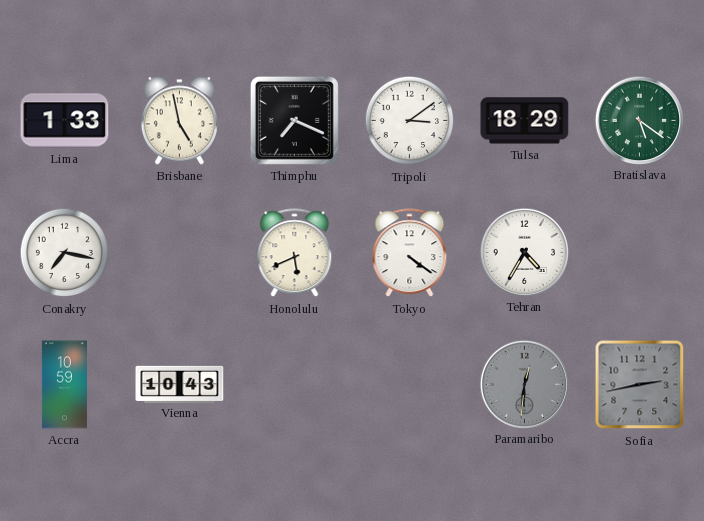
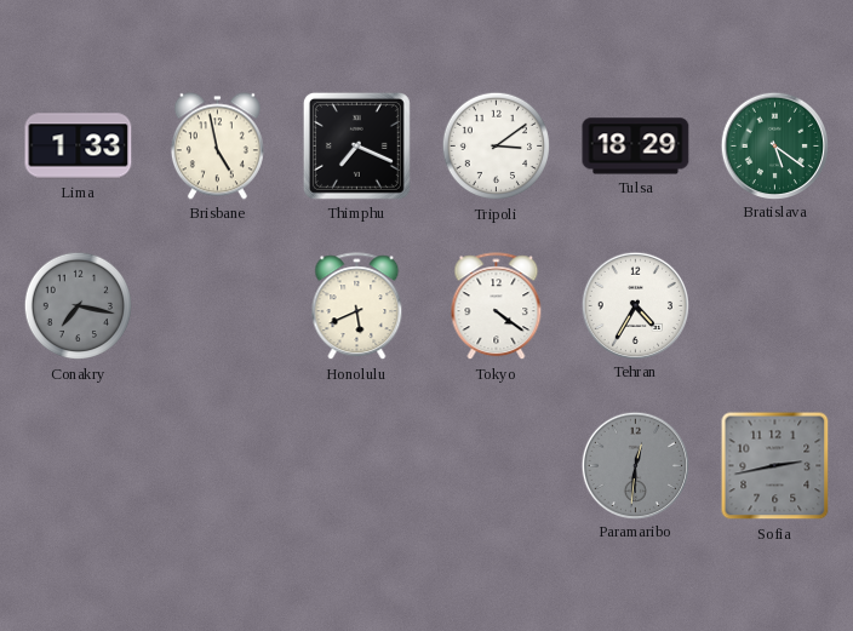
Conakry dial: white -> grey (79, 306)
Accra: 10:59 -> none (64, 385)
Vienna: 10:43 -> none (180, 384)
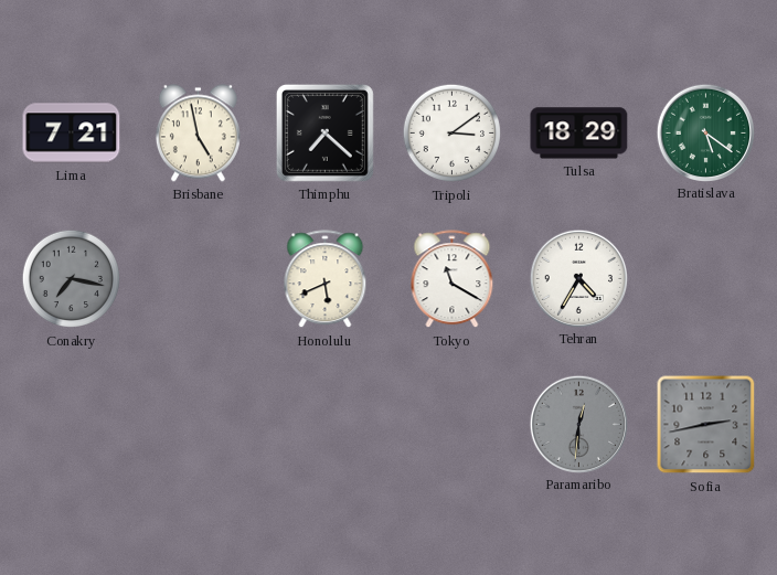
Lima: 1:33 -> 7:21 (72, 134)
Thimphu: 7:19 -> 7:22 (324, 132)
Tokyo: 4:21 -> 11:20 (453, 279)
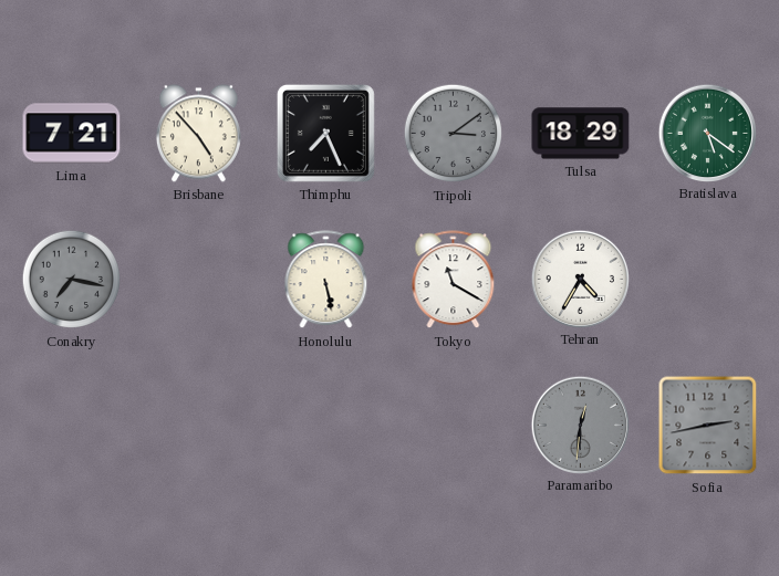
Brisbane: 4:58 -> 4:53 (198, 134)
Thimphu: 7:22 -> 7:26 (325, 133)
Tripoli dial: white -> grey (454, 134)
Honolulu: 5:41 -> 5:28 (326, 280)
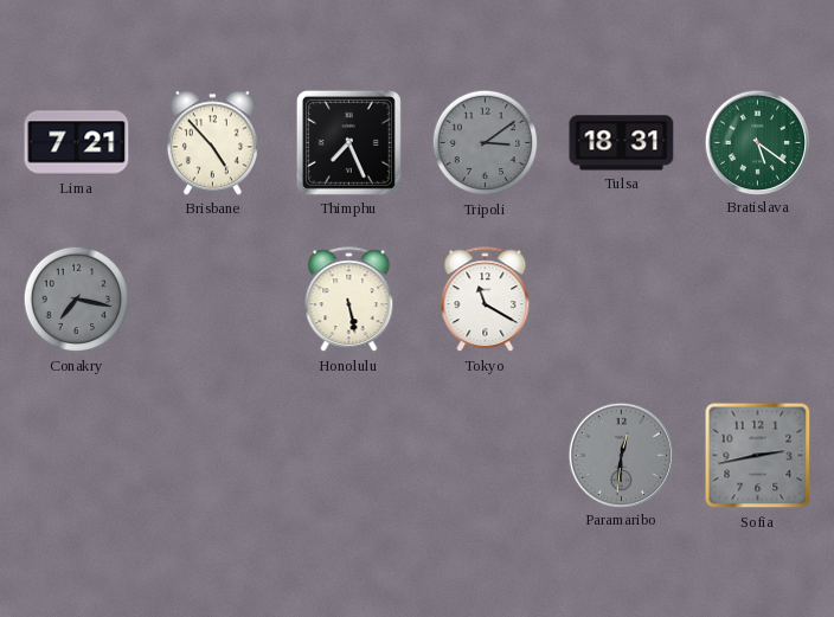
Tulsa: 18:29 -> 18:31 (622, 143)
Tehran: 4:35 -> none (580, 279)
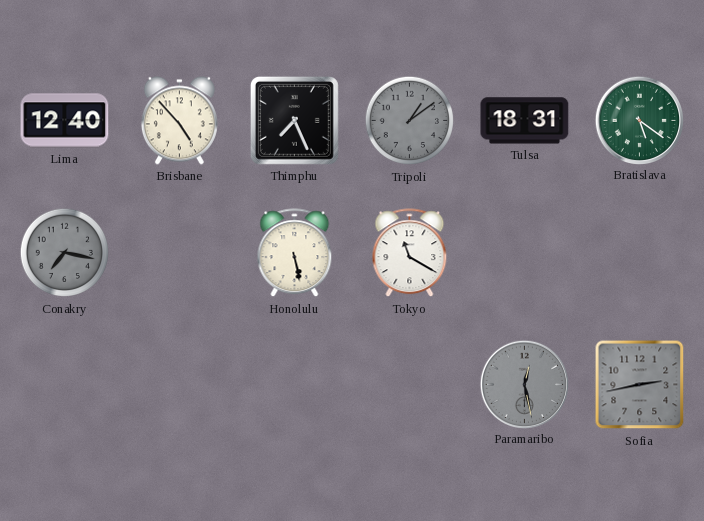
Lima: 7:21 -> 12:40 (65, 121)
Tripoli: 3:09 -> 1:09 (410, 121)
Paramaribo: 12:31 -> 12:28 (524, 384)
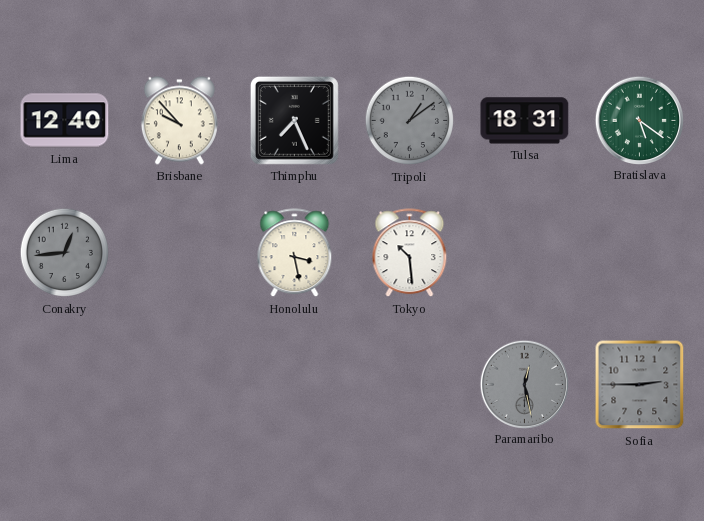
Brisbane: 4:53 -> 9:53 (179, 121)
Conakry: 7:17 -> 12:44 (65, 253)
Honolulu: 5:28 -> 3:28 (295, 253)
Tokyo: 11:20 -> 10:29 (410, 253)
Sofia: 2:43 -> 2:45 (640, 385)
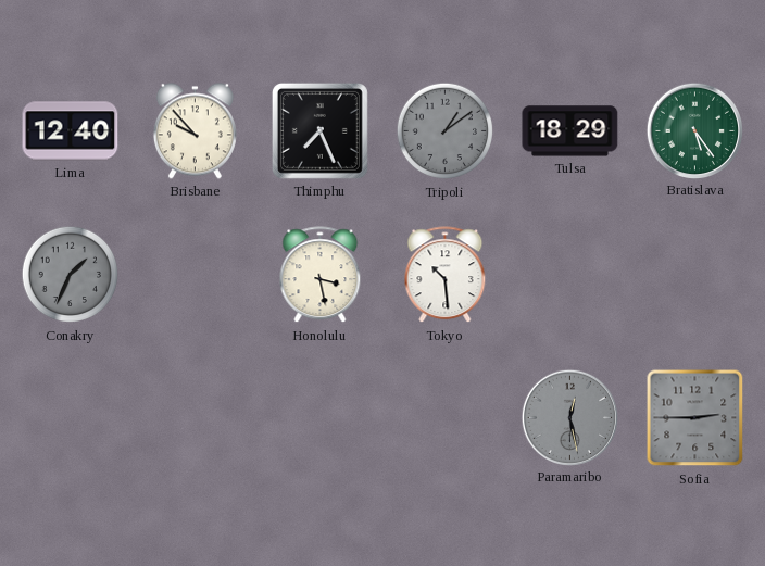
Tulsa: 18:31 -> 18:29 (570, 131)
Bratislava: 5:21 -> 5:24 (694, 130)
Conakry: 12:44 -> 1:34 (71, 275)
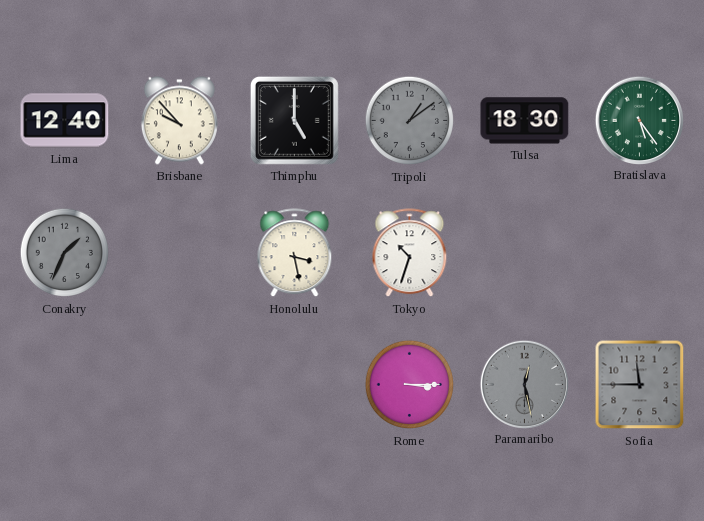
Thimphu: 7:26 -> 5:00 (294, 120)
Tulsa: 18:29 -> 18:30 (525, 121)
Tokyo: 10:29 -> 10:33 (410, 253)
Rome: none -> 3:15 (410, 385)
Sofia: 2:45 -> 11:45 (640, 385)
